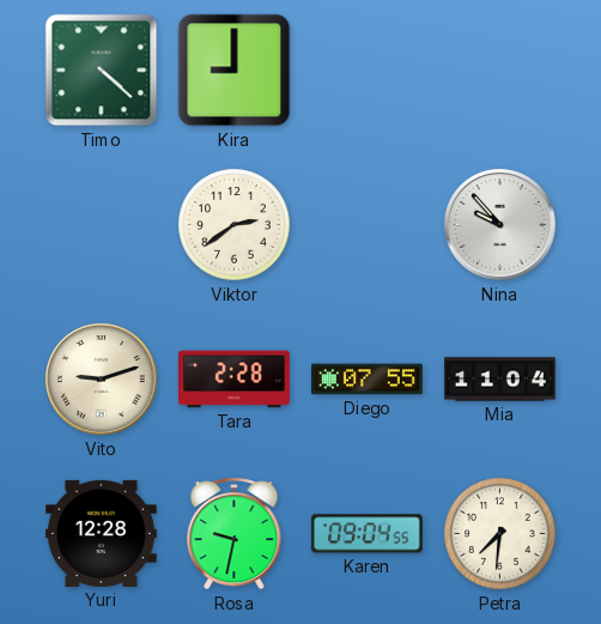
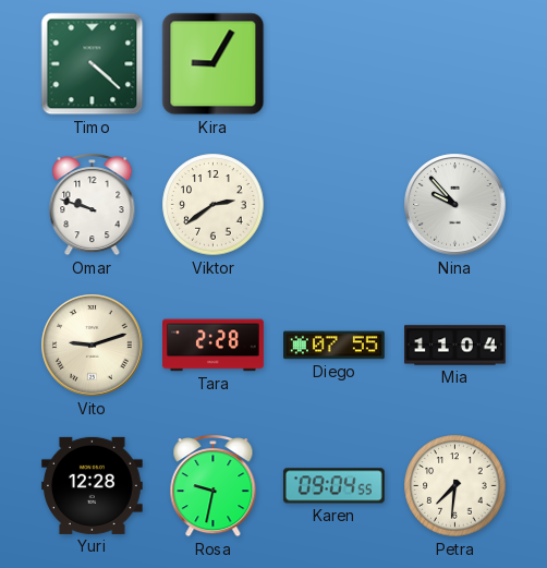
Kira: 9:00 -> 9:05 (214, 64)
Omar: none -> 9:48 (93, 205)
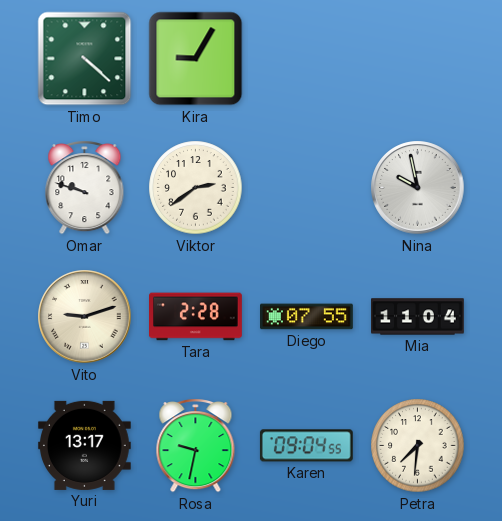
Nina: 9:53 -> 9:58 (418, 188)
Yuri: 12:28 -> 13:17 (84, 445)
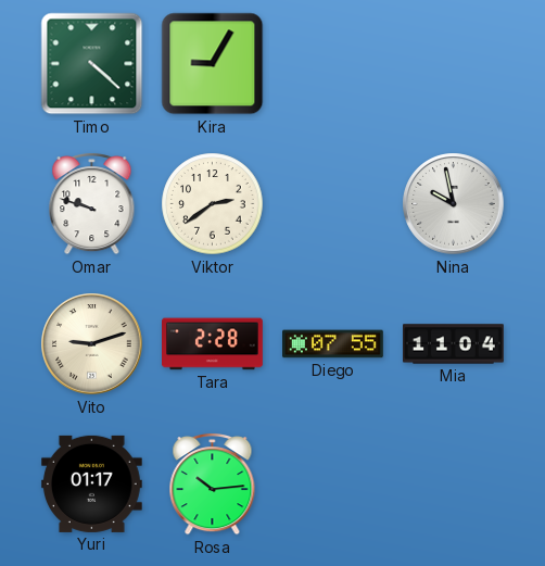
Yuri: 13:17 -> 01:17 (91, 483)
Rosa: 9:32 -> 10:14 (213, 485)
Karen: 09:04 -> none (306, 446)
Petra: 7:31 -> none (418, 446)
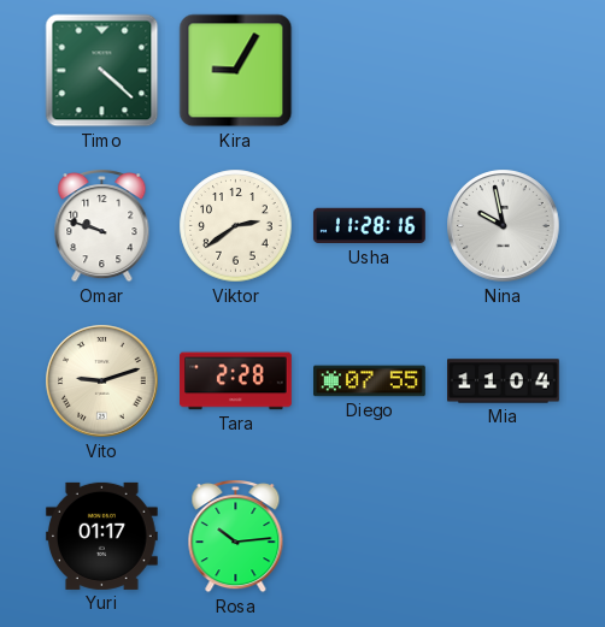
Usha: none -> 11:28 (370, 226)
